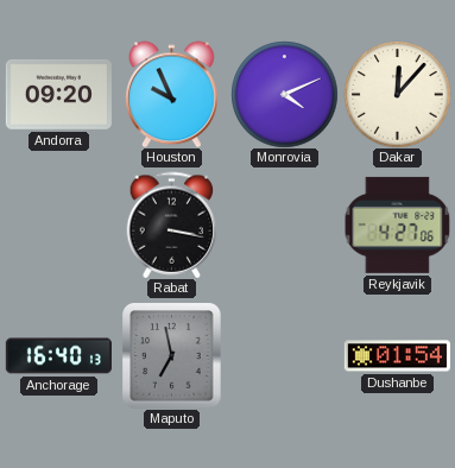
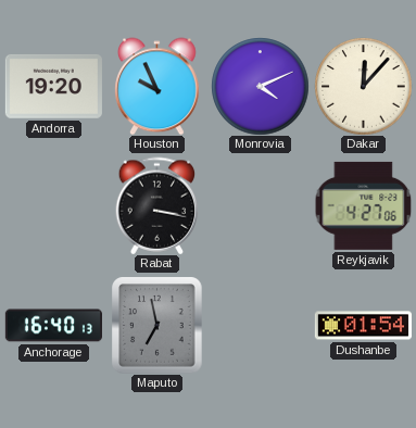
Andorra: 09:20 -> 19:20 (53, 86)
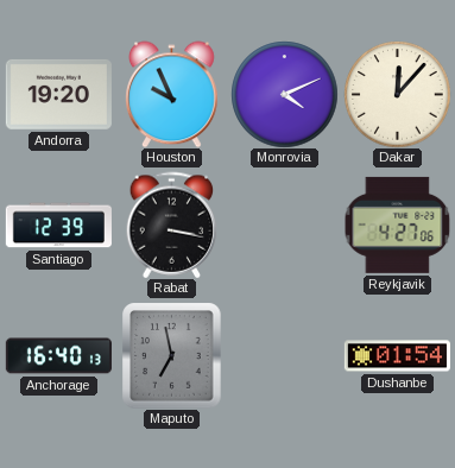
Santiago: none -> 12:39 (58, 226)
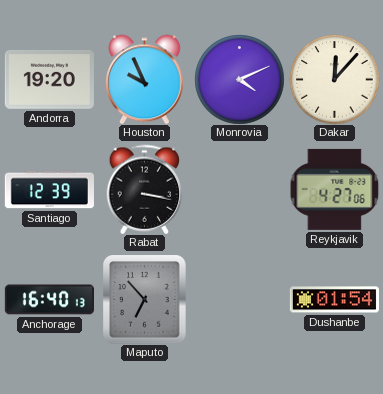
Maputo: 6:58 -> 6:53 (145, 299)
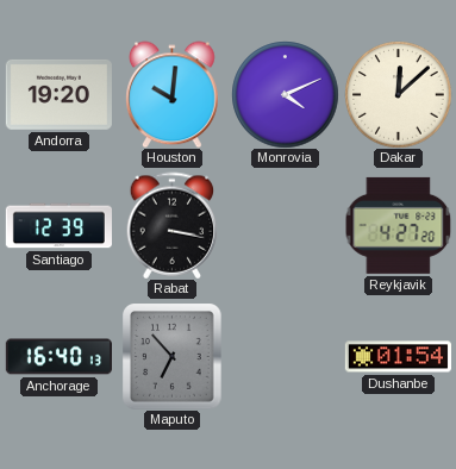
Houston: 9:56 -> 10:01 (173, 94)
Dakar: 12:07 -> 12:08 (398, 94)
Reykjavik: 4:27:06 -> 4:27:20 (398, 225)
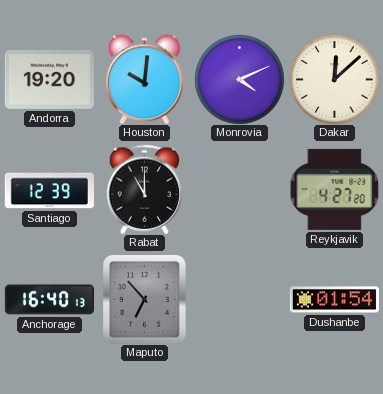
Rabat: 3:17 -> 11:00 (145, 189)
